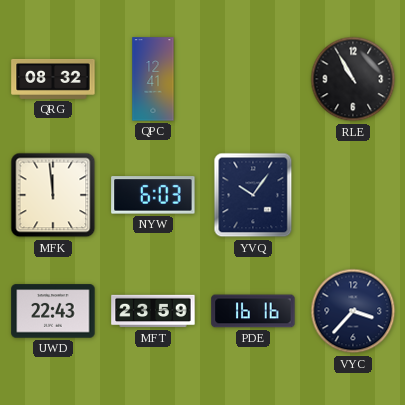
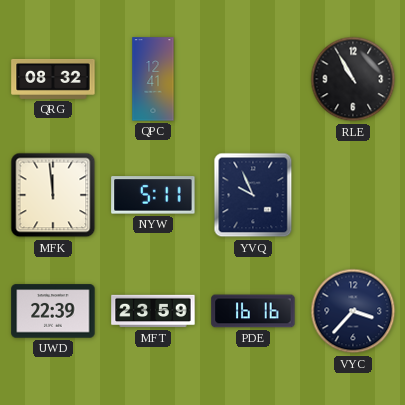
NYW: 6:03 -> 5:11 (153, 195)
YVQ: 10:06 -> 9:56 (253, 195)
UWD: 22:43 -> 22:39 (53, 311)
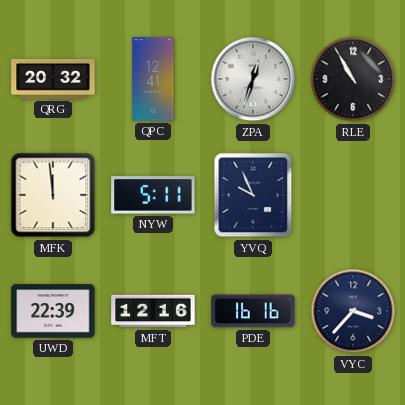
QRG: 08:32 -> 20:32 (53, 79)
ZPA: none -> 12:33 (253, 79)
MFT: 23:59 -> 12:16 (153, 311)
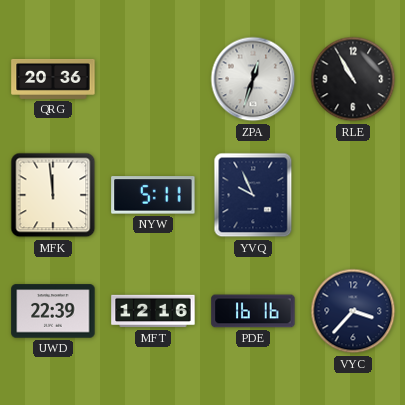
QRG: 20:32 -> 20:36 (53, 79)
QPC: 12:41 -> none (153, 79)
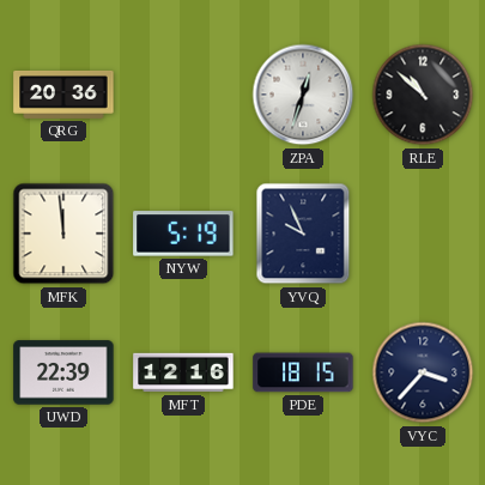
RLE: 10:55 -> 10:52 (423, 95)
NYW: 5:11 -> 5:19 (183, 234)
PDE: 16:16 -> 18:15 (303, 372)
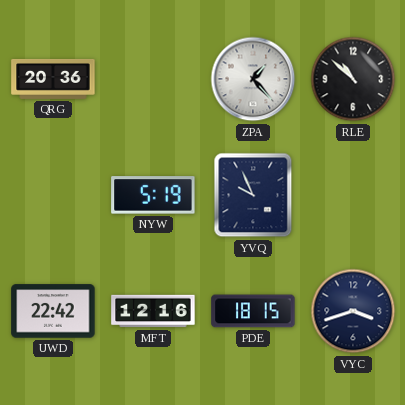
ZPA: 12:33 -> 1:23 (253, 79)
MFK: 11:59 -> none (63, 234)
UWD: 22:39 -> 22:42 (53, 311)
VYC: 3:37 -> 3:42 (353, 311)
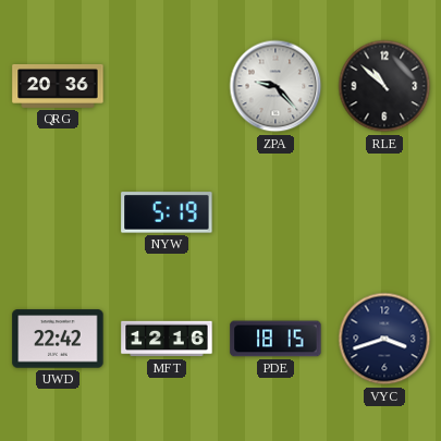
ZPA: 1:23 -> 9:23 (275, 86)
YVQ: 9:56 -> none (253, 195)
